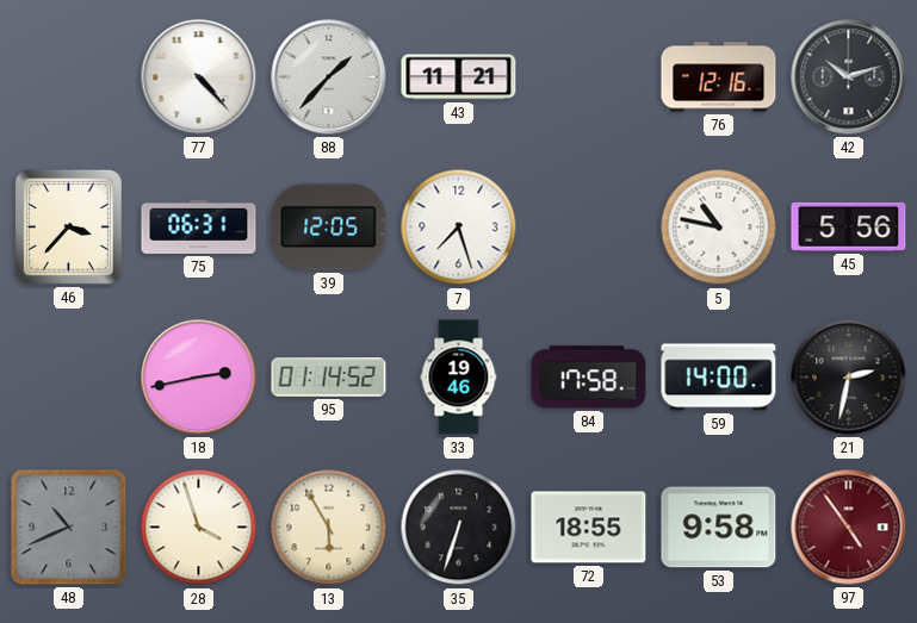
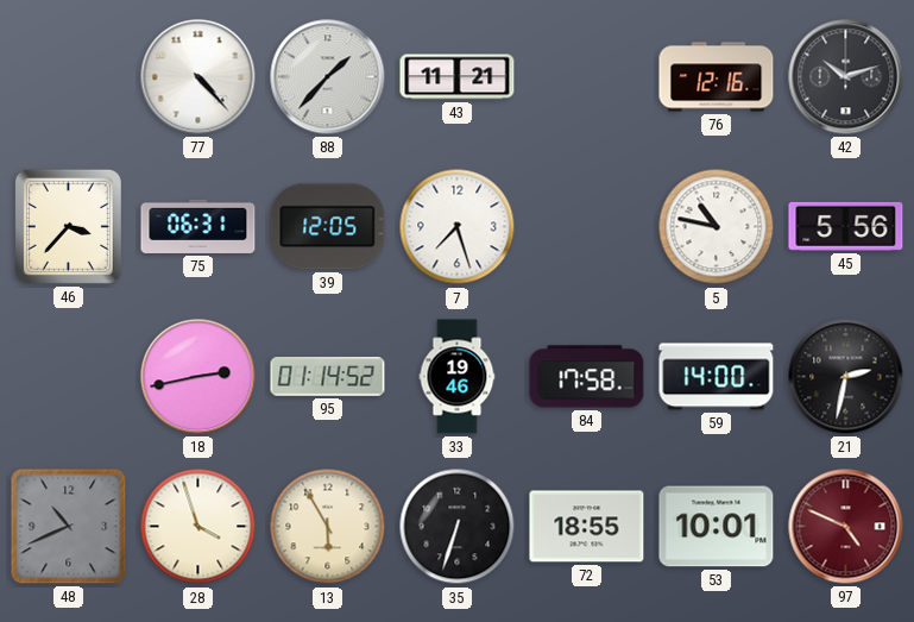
53: 9:58 -> 10:01 (717, 527)
97: 4:54 -> 4:49 (846, 527)
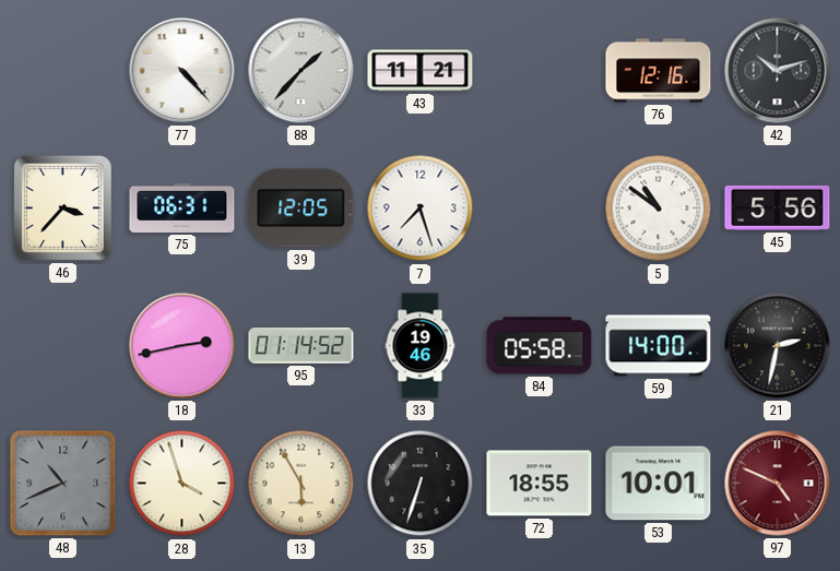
5: 10:47 -> 10:51 (659, 209)
84: 17:58 -> 05:58 (540, 346)
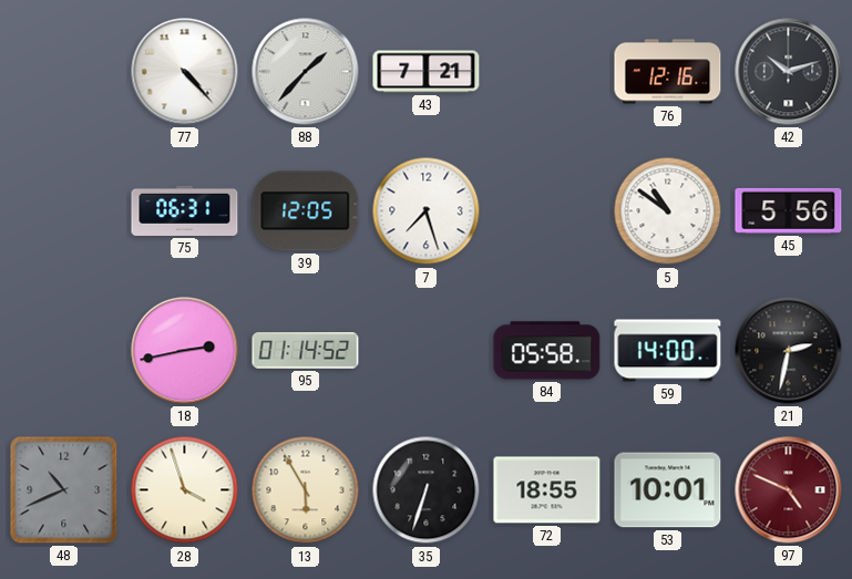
43: 11:21 -> 7:21 (427, 72)
46: 3:37 -> none (62, 207)
33: 19:46 -> none (421, 346)
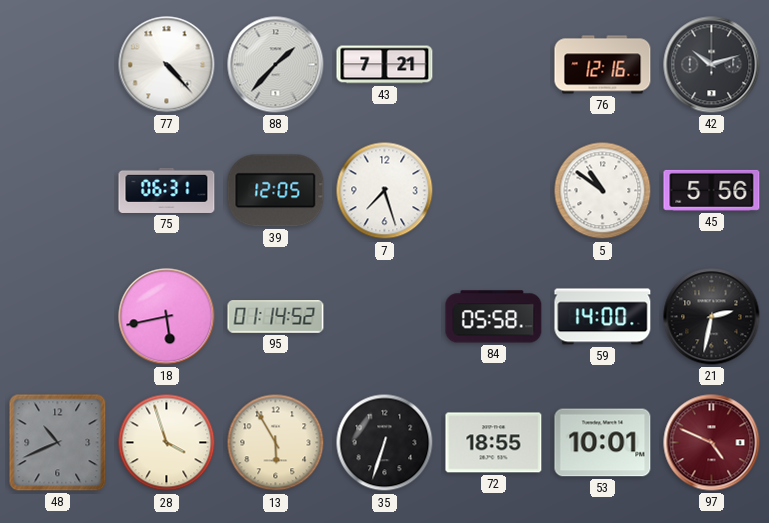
18: 2:43 -> 5:43 (167, 317)
